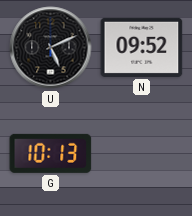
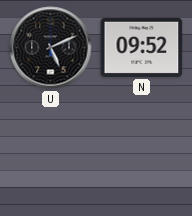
G: 10:13 -> none (51, 153)
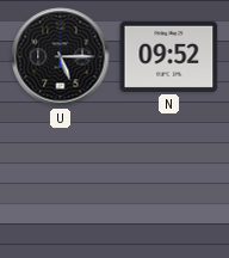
U: 5:11 -> 5:15 (61, 57)
